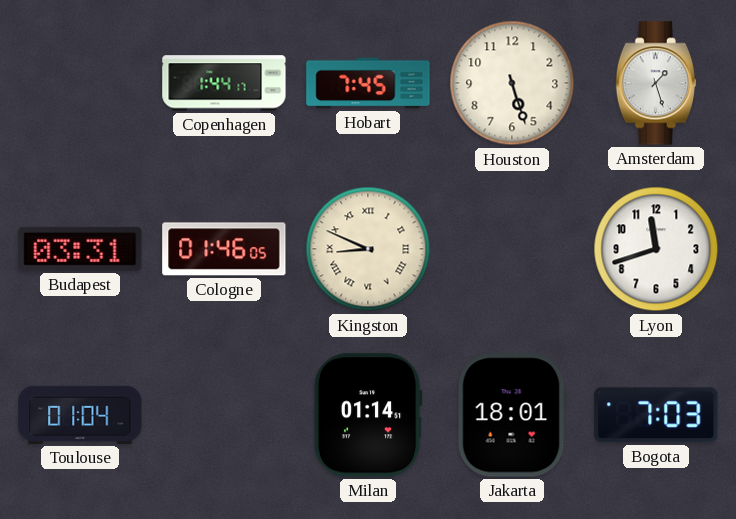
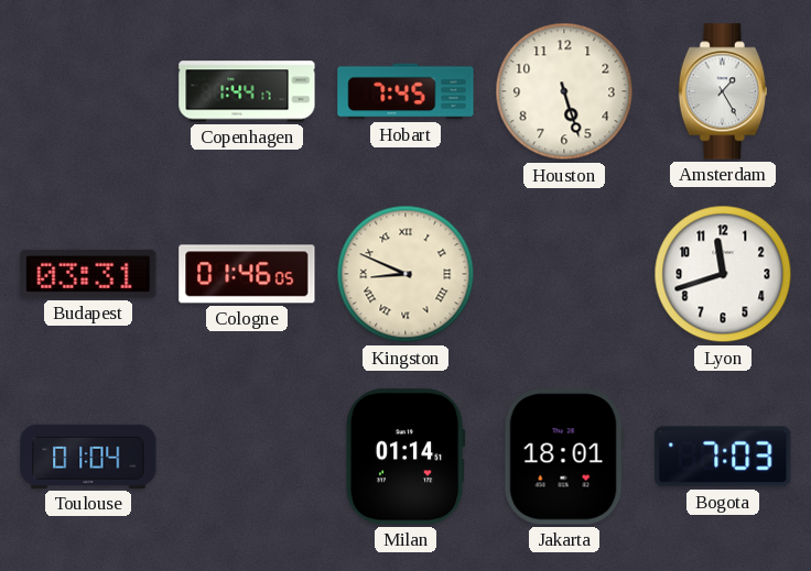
Amsterdam: 1:27 -> 1:25 (722, 91)
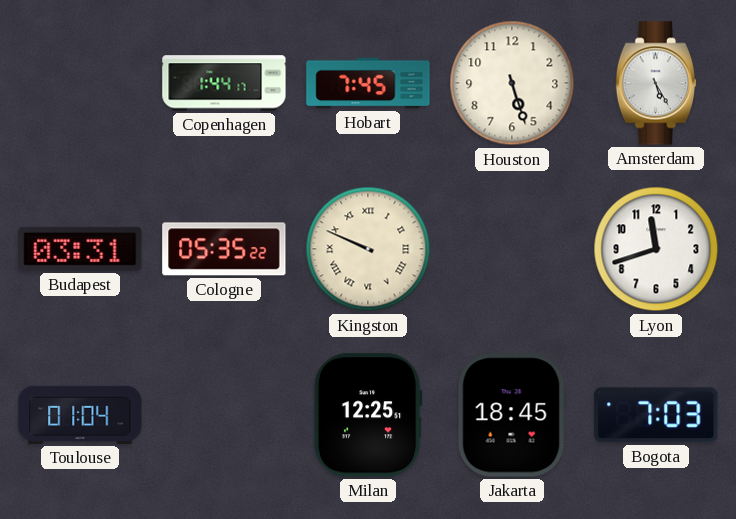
Amsterdam: 1:25 -> 5:25 (655, 83)
Cologne: 01:46 -> 05:35 (224, 249)
Kingston: 8:49 -> 9:49 (368, 249)
Milan: 01:14 -> 12:25 (368, 415)
Jakarta: 18:01 -> 18:45 (512, 415)
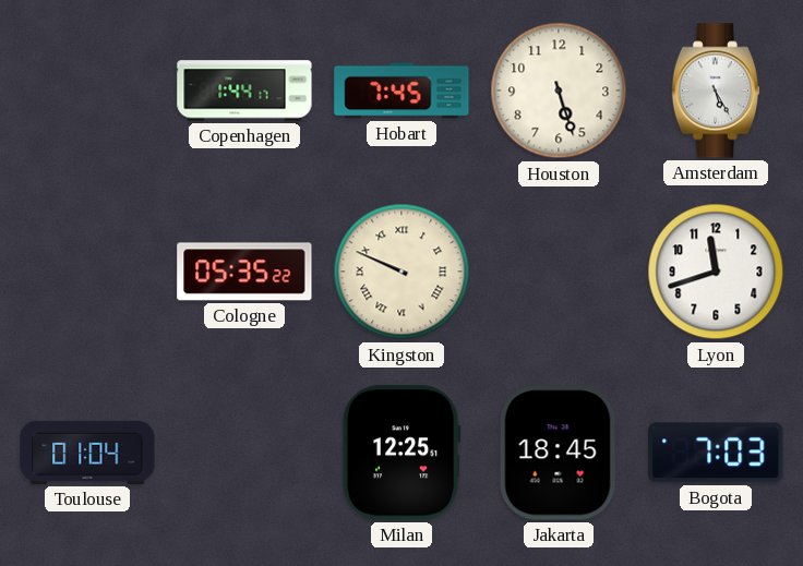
Budapest: 03:31 -> none (80, 249)
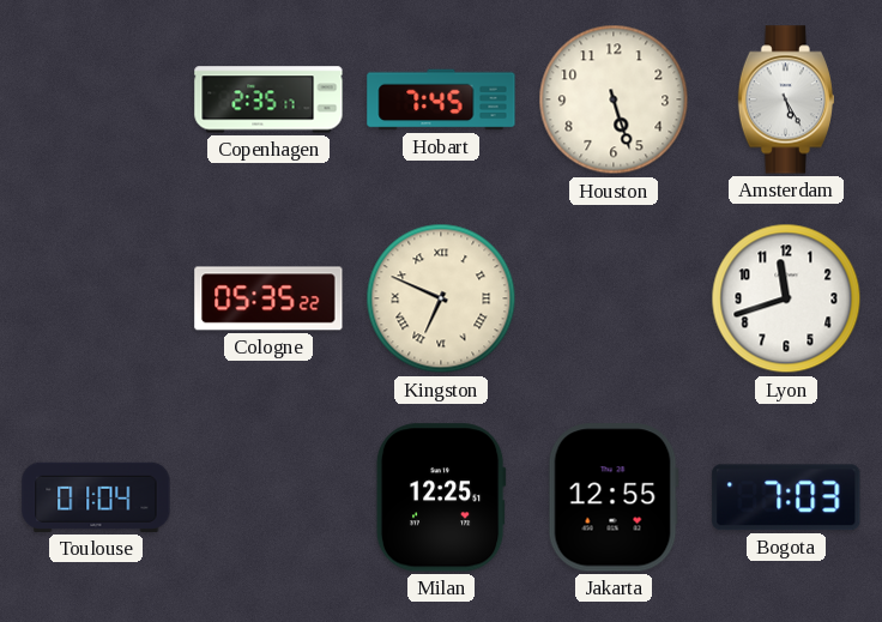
Copenhagen: 1:44 -> 2:35 (268, 99)
Kingston: 9:49 -> 6:49 (441, 298)
Jakarta: 18:45 -> 12:55 (614, 497)
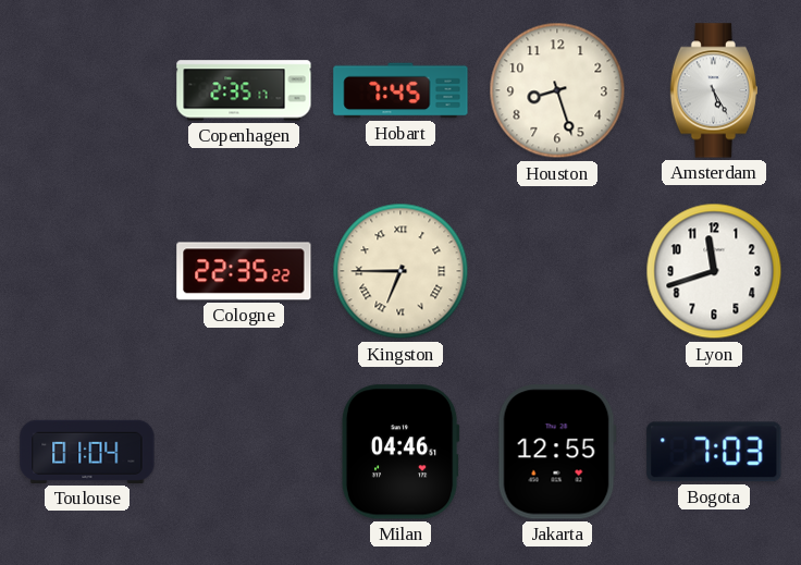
Houston: 5:27 -> 8:27 (557, 90)
Cologne: 05:35 -> 22:35 (244, 271)
Kingston: 6:49 -> 6:45 (401, 271)
Milan: 12:25 -> 04:46 (401, 452)
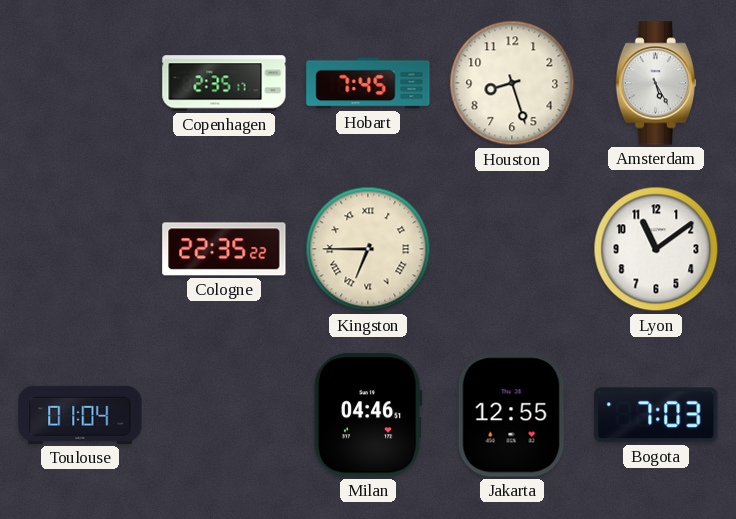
Lyon: 11:42 -> 11:09 (656, 249)
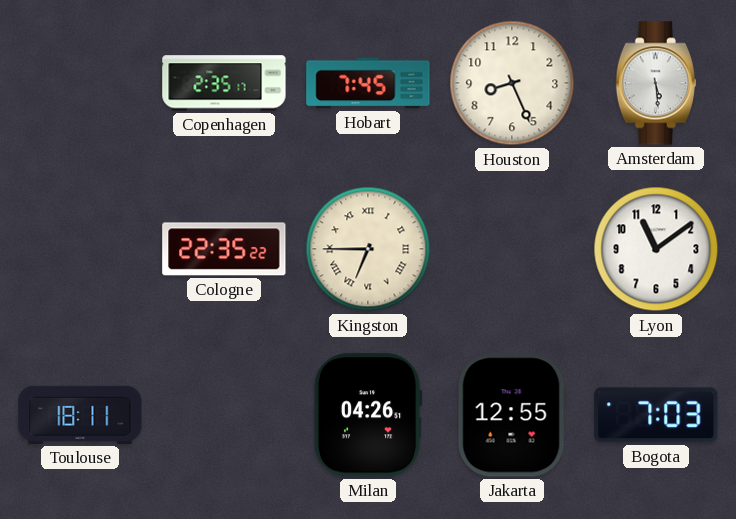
Houston: 8:27 -> 8:26 (512, 83)
Amsterdam: 5:25 -> 5:29 (655, 83)
Toulouse: 01:04 -> 18:11 (80, 415)
Milan: 04:46 -> 04:26 (368, 415)
